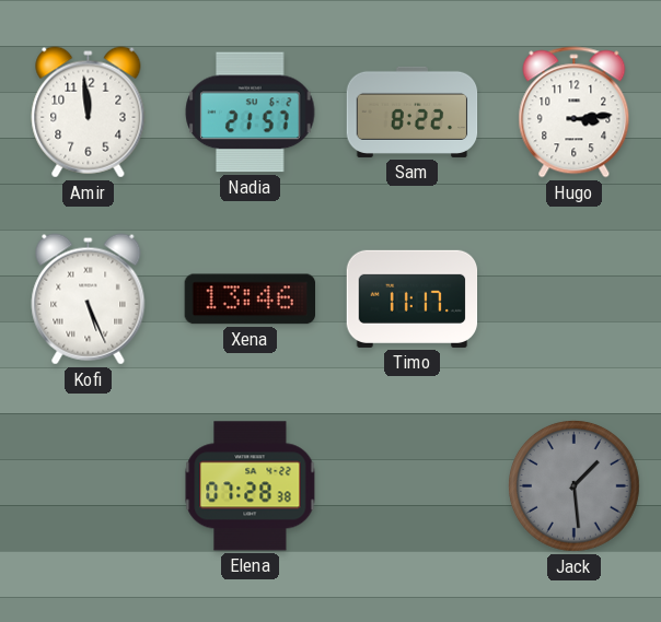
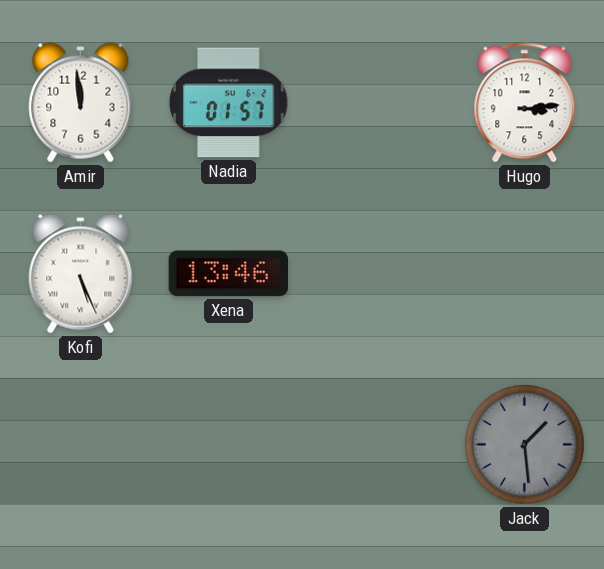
Nadia: 21:57 -> 01:57 (229, 103)
Sam: 8:22 -> none (413, 112)
Timo: 11:17 -> none (413, 298)
Elena: 07:28 -> none (251, 486)
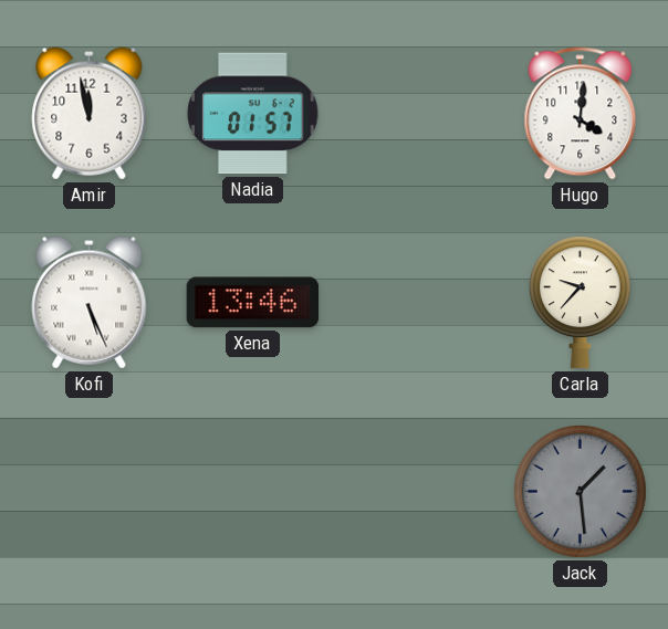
Amir: 11:59 -> 11:58 (90, 114)
Hugo: 3:14 -> 4:01 (581, 114)
Carla: none -> 9:37 (580, 303)
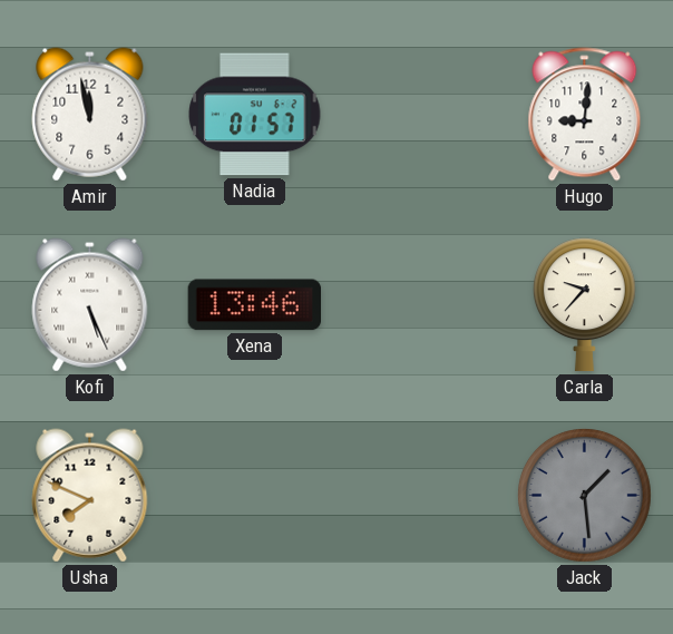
Hugo: 4:01 -> 9:01 (585, 115)
Usha: none -> 7:49 (90, 496)
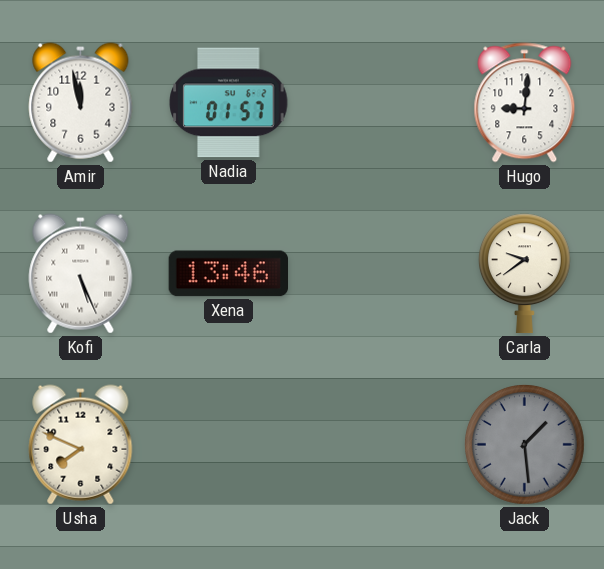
Carla: 9:37 -> 9:39 (524, 274)
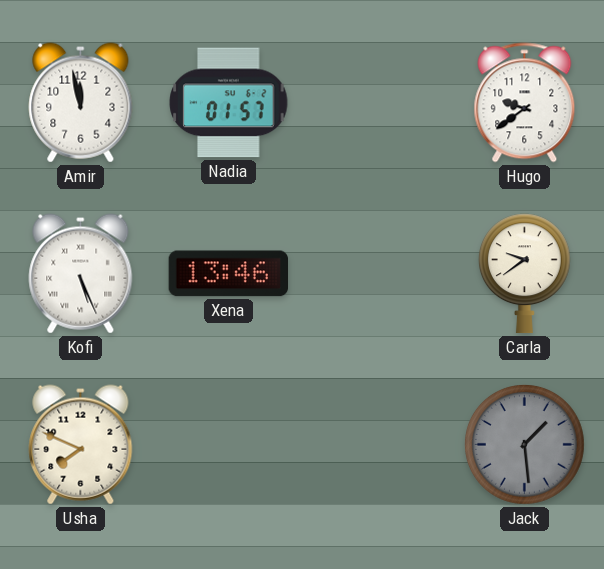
Hugo: 9:01 -> 9:39 (525, 103)
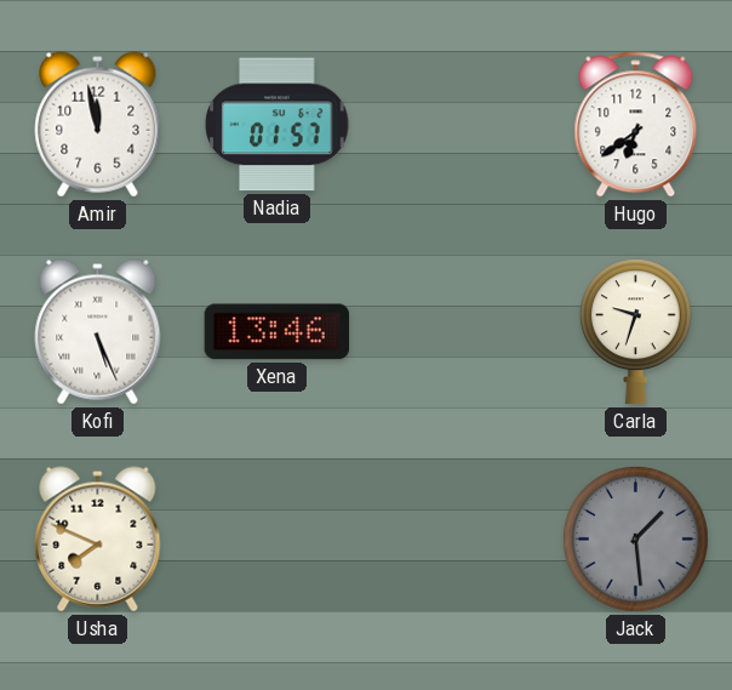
Hugo: 9:39 -> 6:39 (636, 125)
Carla: 9:39 -> 9:33 (635, 332)
